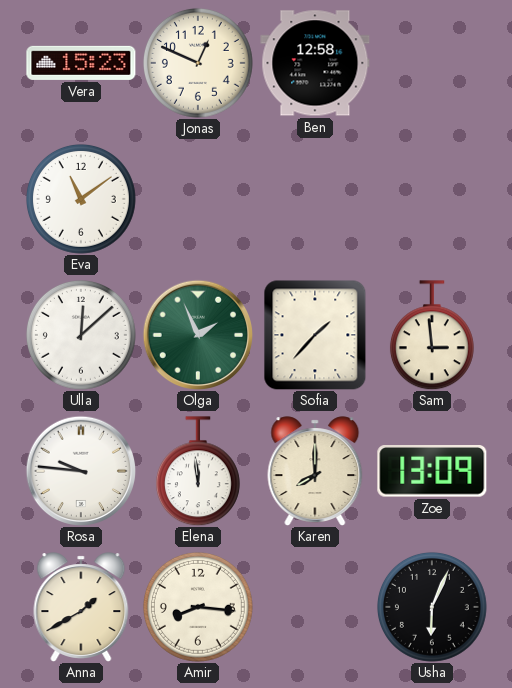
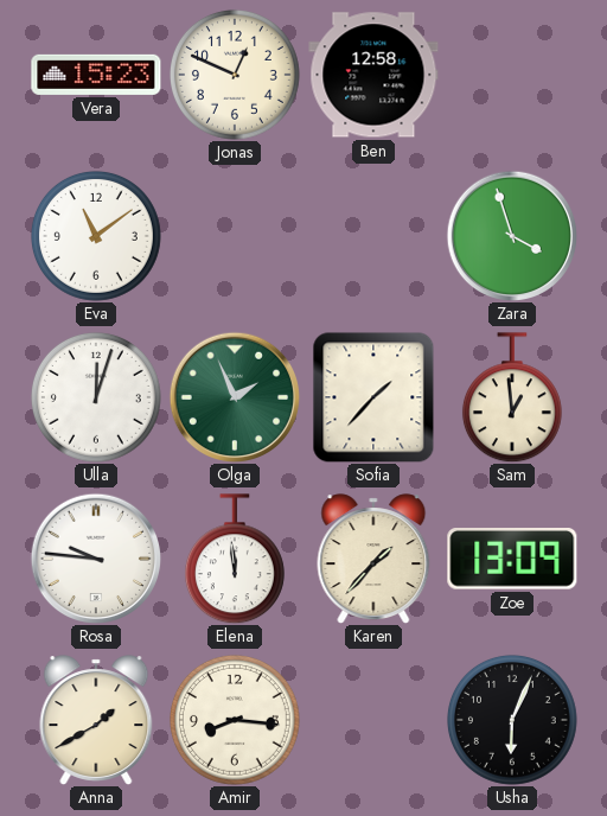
Zara: none -> 3:57 (512, 236)
Ulla: 12:08 -> 12:03 (96, 397)
Sam: 2:59 -> 12:59 (512, 397)
Karen: 8:00 -> 1:37 (373, 559)
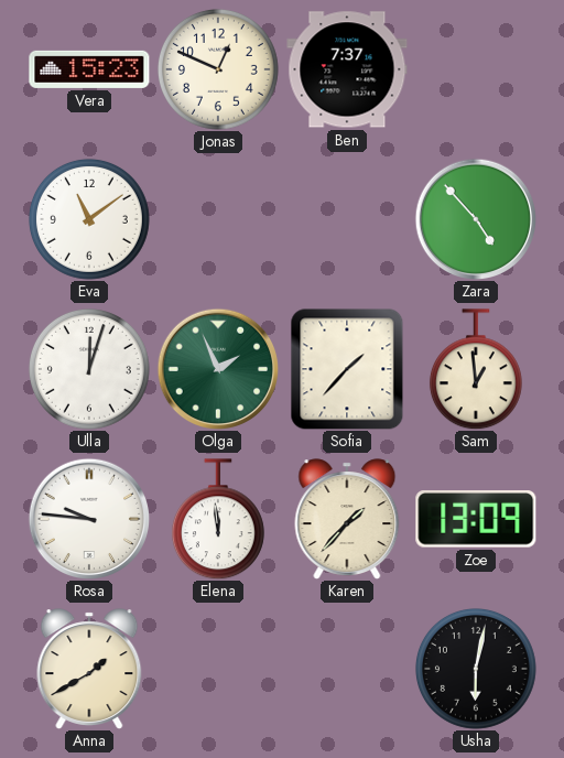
Ben: 12:58 -> 7:37 (347, 69)
Zara: 3:57 -> 4:53 (476, 219)
Amir: 8:16 -> none (235, 720)
Usha: 6:04 -> 6:02 (476, 669)
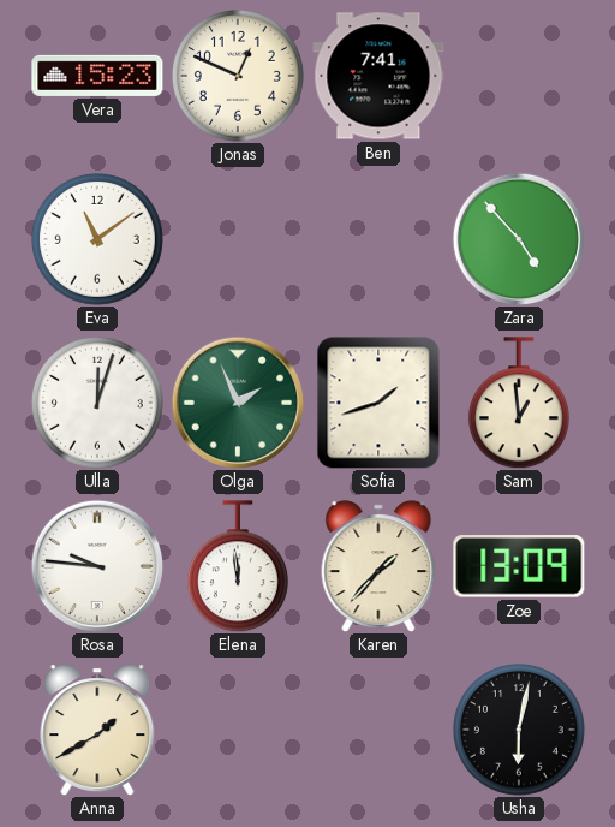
Ben: 7:37 -> 7:41 (378, 76)
Sofia: 1:37 -> 1:42 (378, 403)
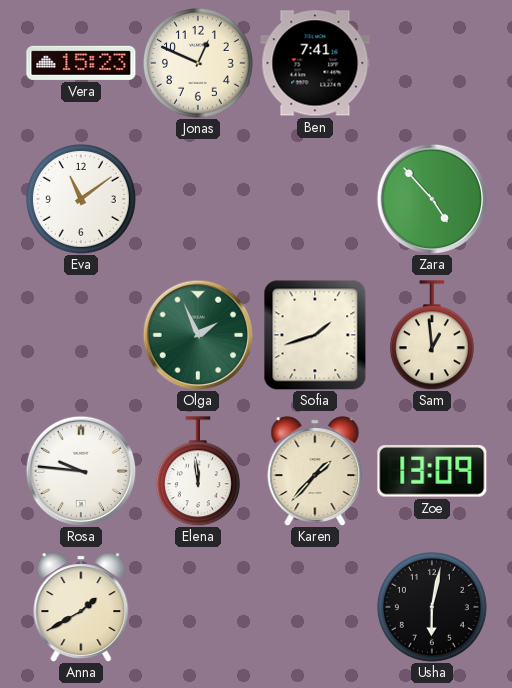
Ulla: 12:03 -> none (97, 403)
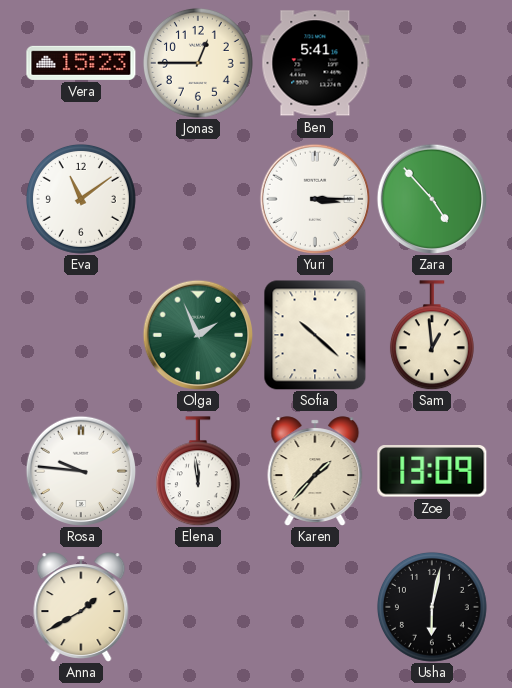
Jonas: 12:49 -> 12:45 (198, 63)
Ben: 7:41 -> 5:41 (315, 63)
Yuri: none -> 3:15 (315, 199)
Sofia: 1:42 -> 10:22 (315, 335)
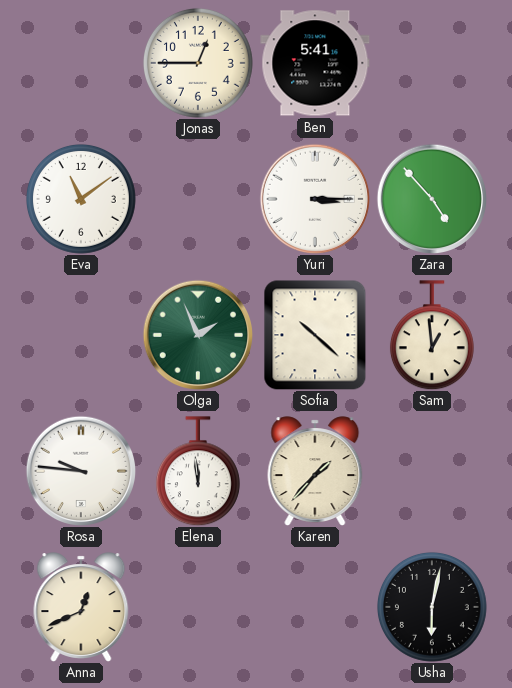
Vera: 15:23 -> none (81, 63)
Zoe: 13:09 -> none (432, 472)
Anna: 1:40 -> 12:41 (81, 607)
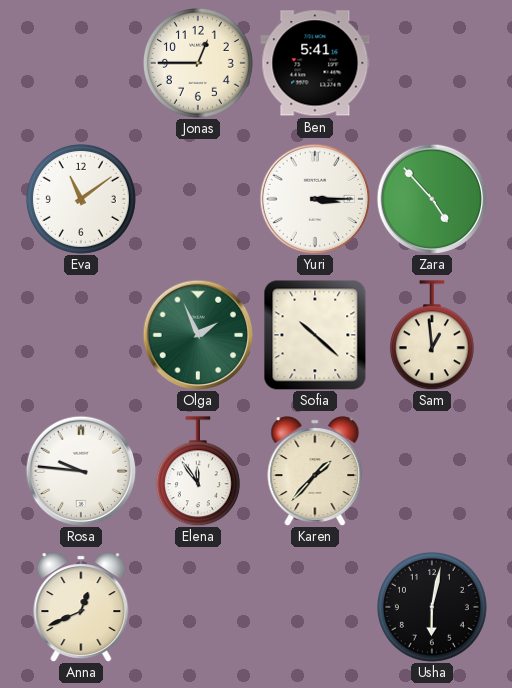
Elena: 11:59 -> 11:54 (198, 471)
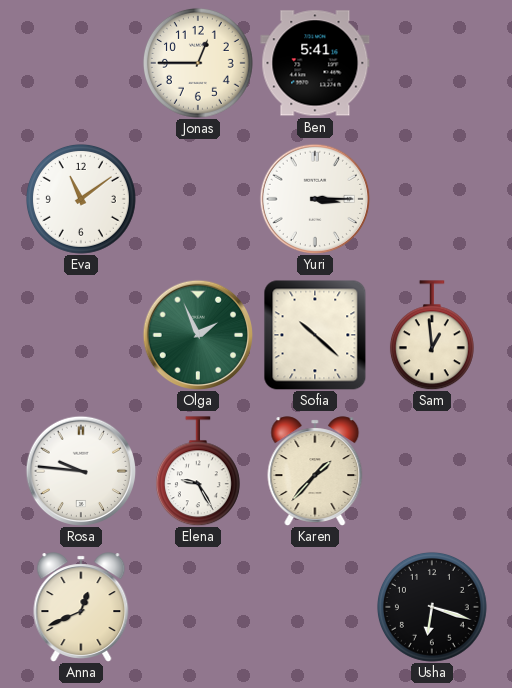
Zara: 4:53 -> none (432, 199)
Elena: 11:54 -> 9:25 (198, 471)
Usha: 6:02 -> 6:18 (432, 607)
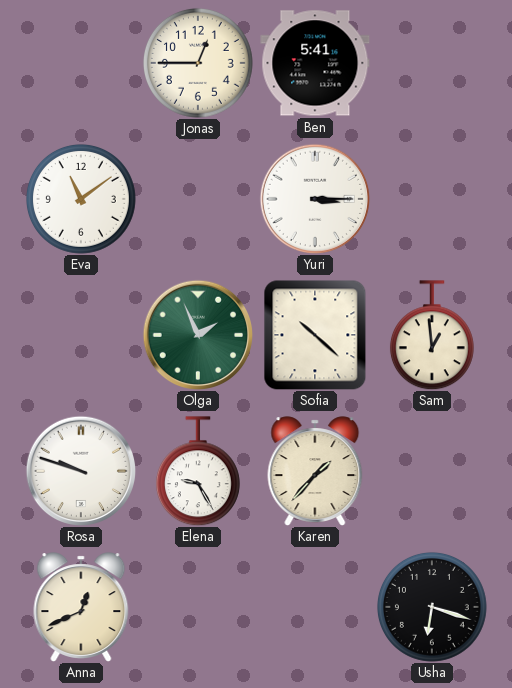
Rosa: 9:46 -> 9:48 (81, 471)
